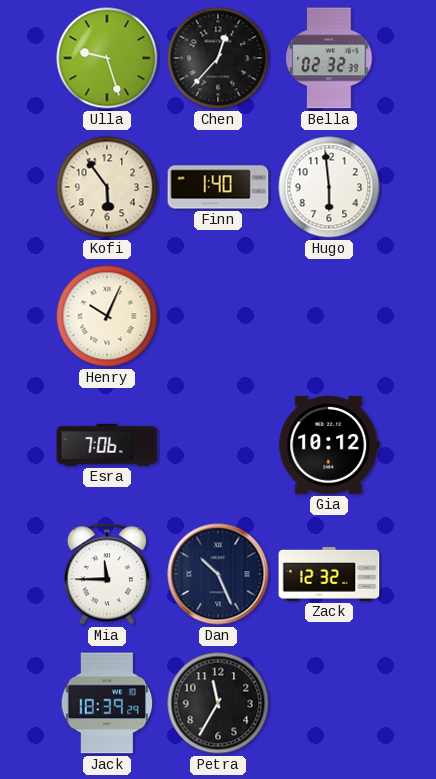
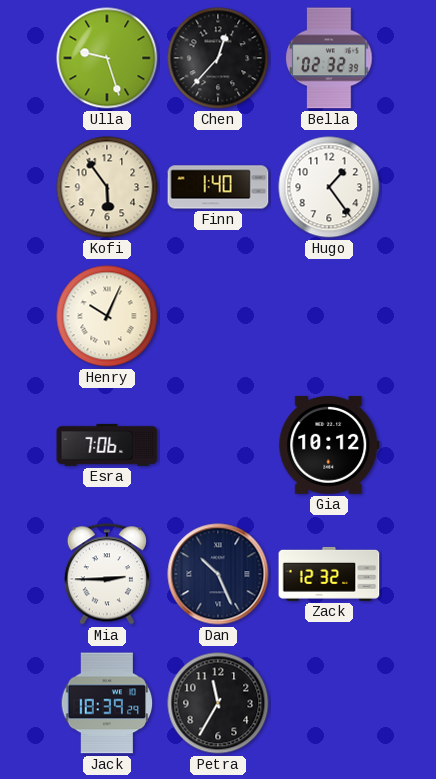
Hugo: 5:59 -> 1:24 (329, 187)
Mia: 11:45 -> 2:45 (107, 574)
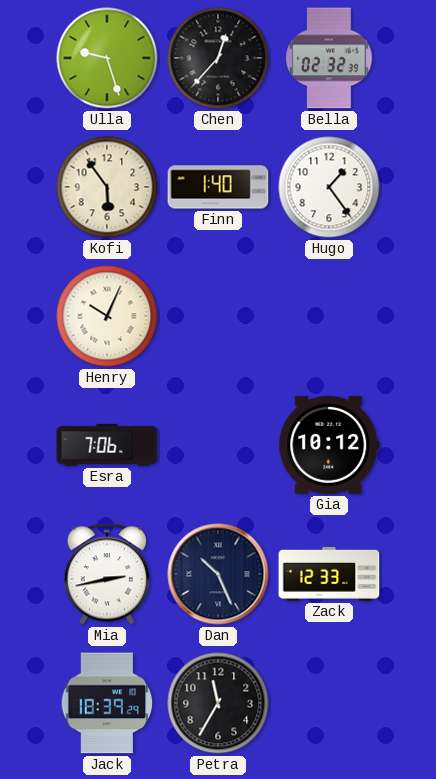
Mia: 2:45 -> 2:43 (107, 574)
Zack: 12:32 -> 12:33 (329, 574)
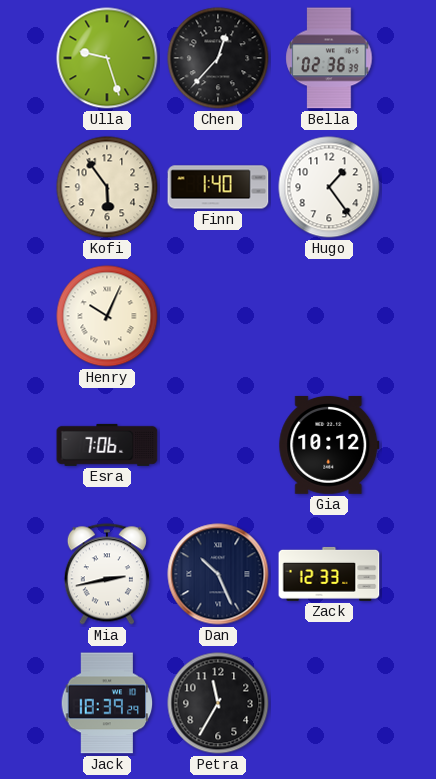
Bella: 02:32 -> 02:36 (329, 58)
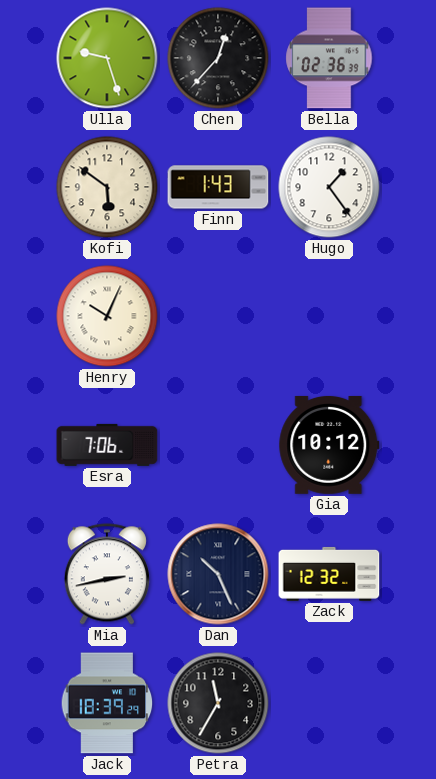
Kofi: 5:54 -> 5:51 (107, 187)
Finn: 1:40 -> 1:43 (218, 187)
Zack: 12:33 -> 12:32 (329, 574)
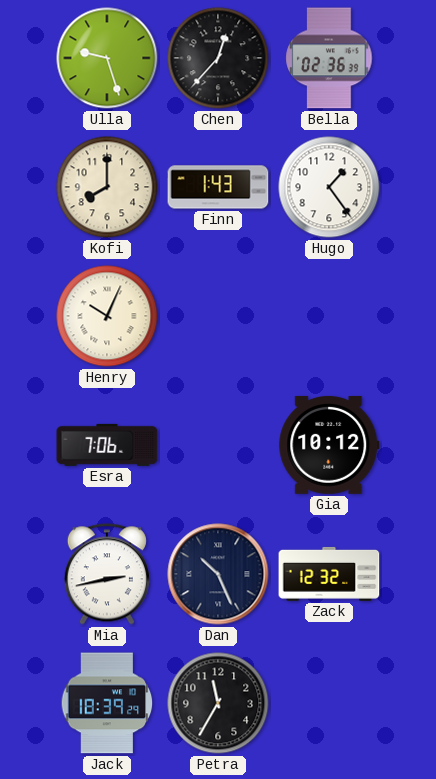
Kofi: 5:51 -> 8:00 (107, 187)
